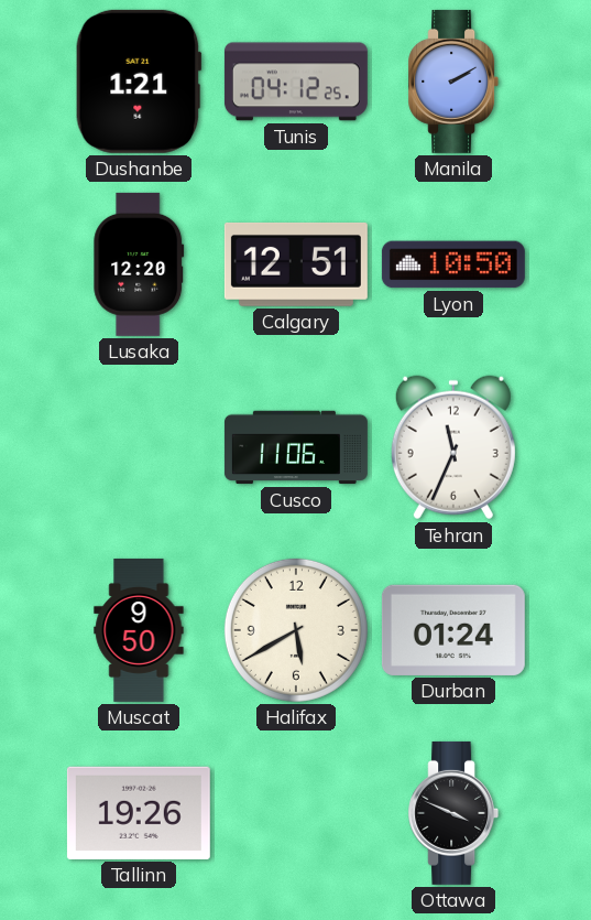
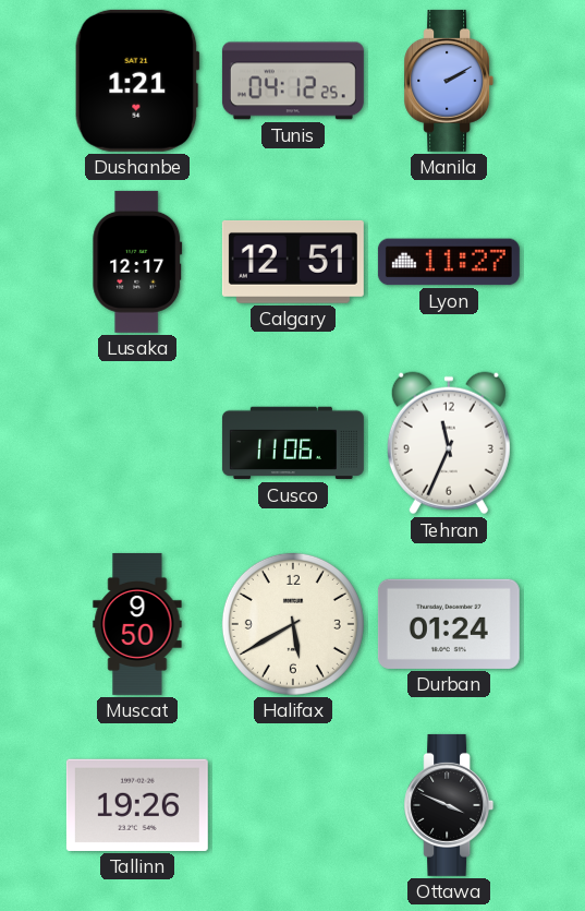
Lusaka: 12:20 -> 12:17 (137, 262)
Lyon: 10:50 -> 11:27 (449, 262)
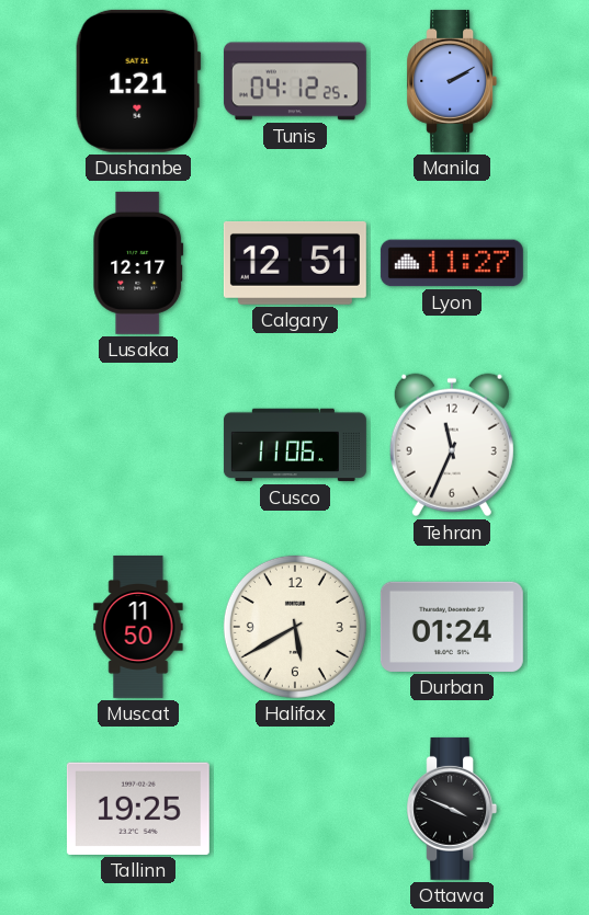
Muscat: 9:50 -> 11:50 (138, 627)
Tallinn: 19:26 -> 19:25 (138, 809)
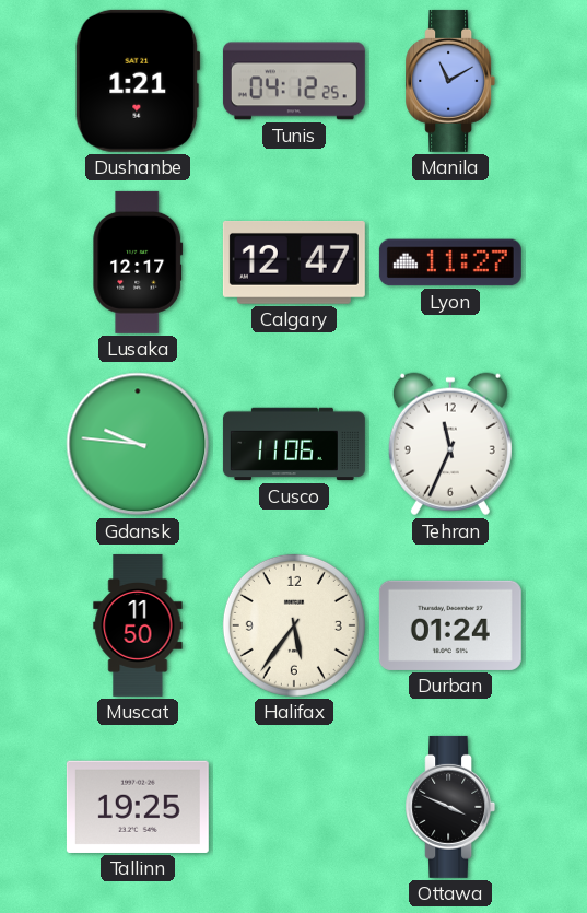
Manila: 2:10 -> 11:10 (450, 81)
Calgary: 12:51 -> 12:47 (294, 262)
Gdansk: none -> 9:46 (138, 444)
Halifax: 5:40 -> 5:36 (294, 625)
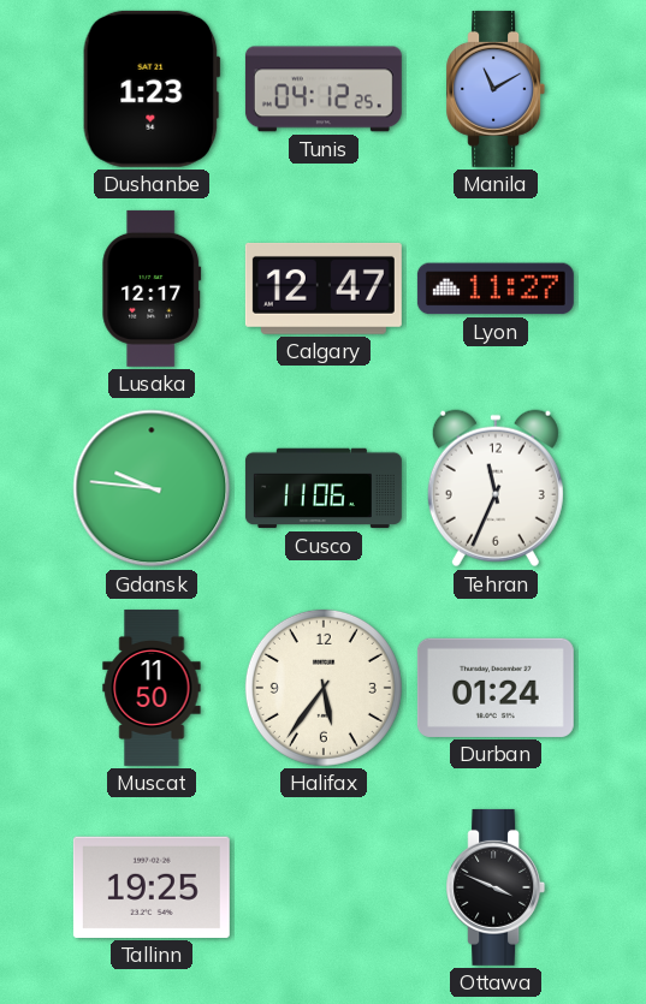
Dushanbe: 1:21 -> 1:23 (152, 89)
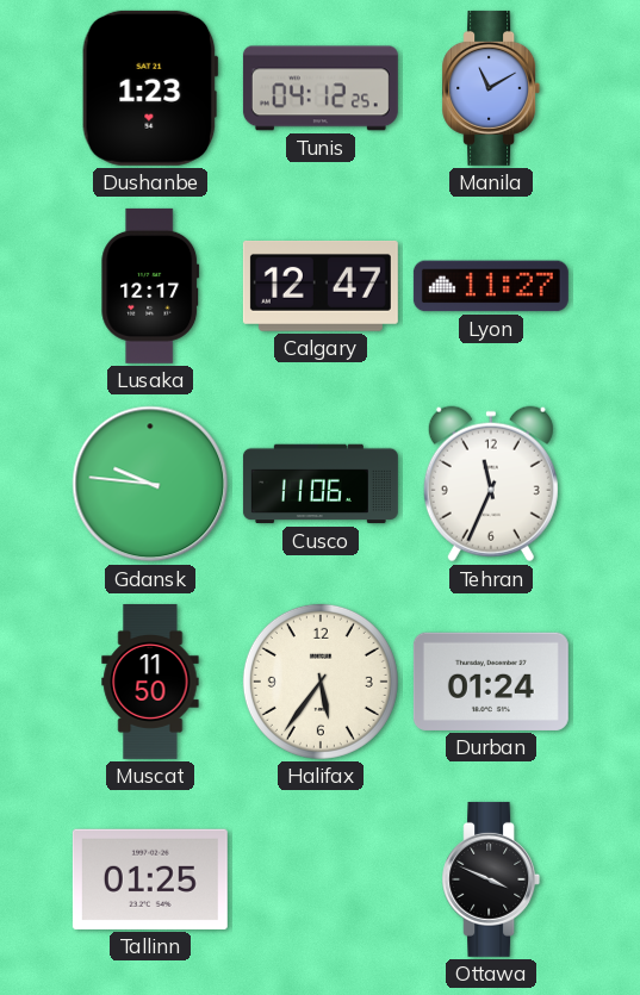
Tallinn: 19:25 -> 01:25 (150, 879)
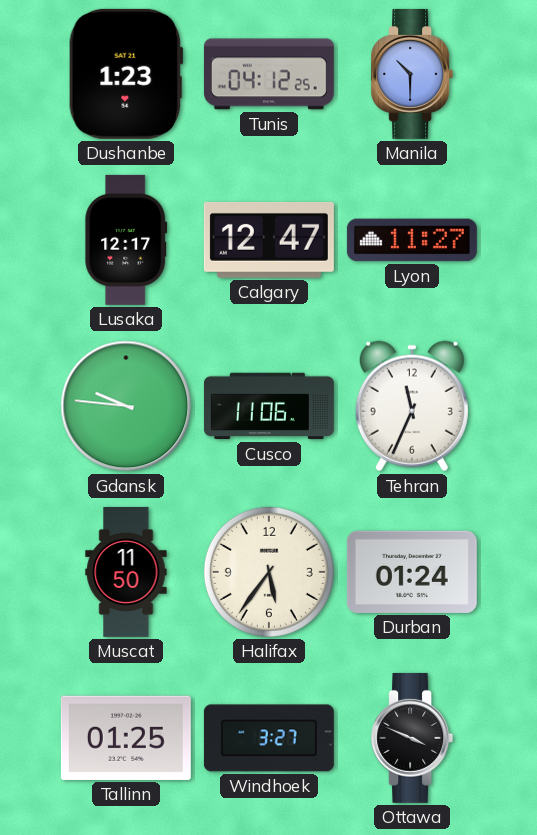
Manila: 11:10 -> 10:30 (412, 74)
Windhoek: none -> 3:27 (269, 738)
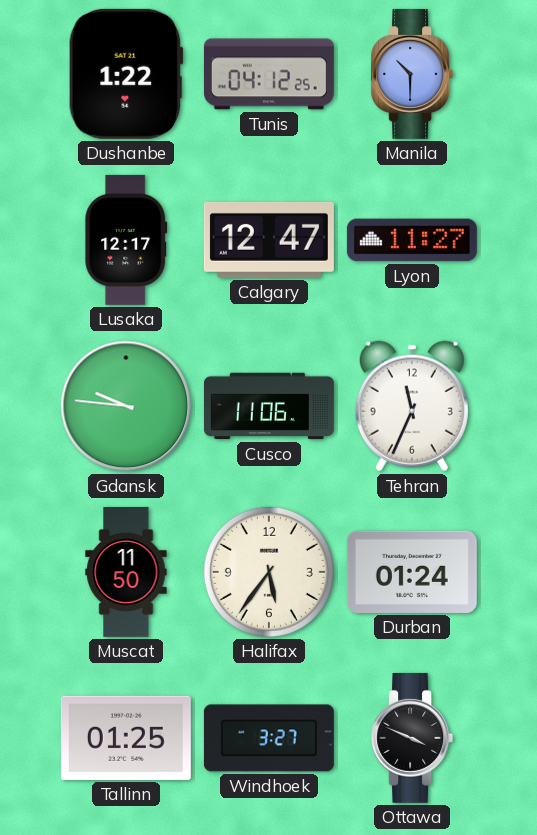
Dushanbe: 1:23 -> 1:22 (126, 74)
